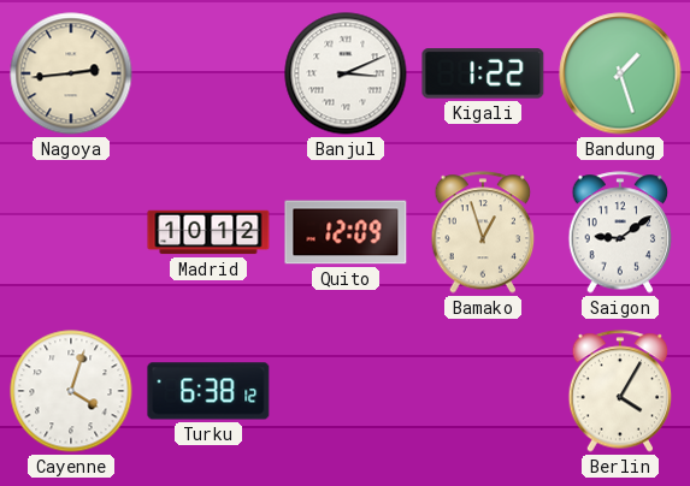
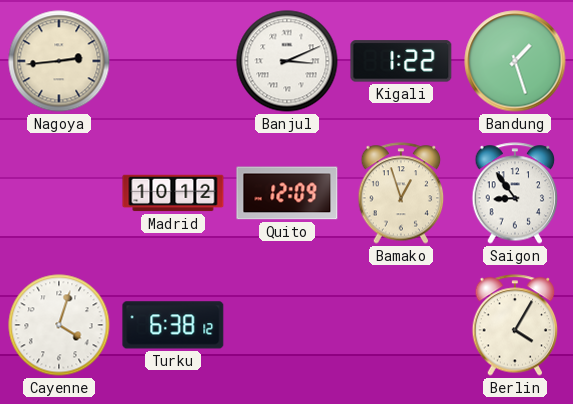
Saigon: 9:09 -> 8:54 (515, 193)
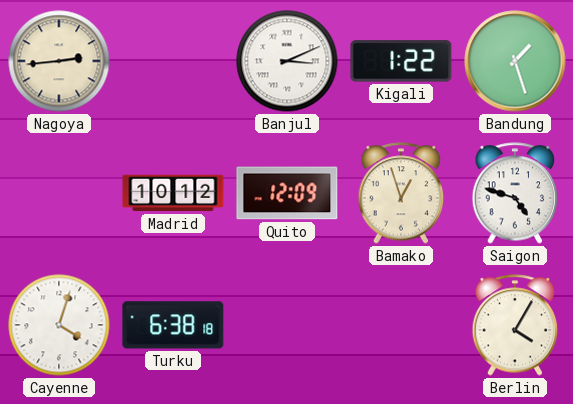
Saigon: 8:54 -> 4:48 (515, 193)
Turku: 6:38:12 -> 6:38:18 (173, 325)
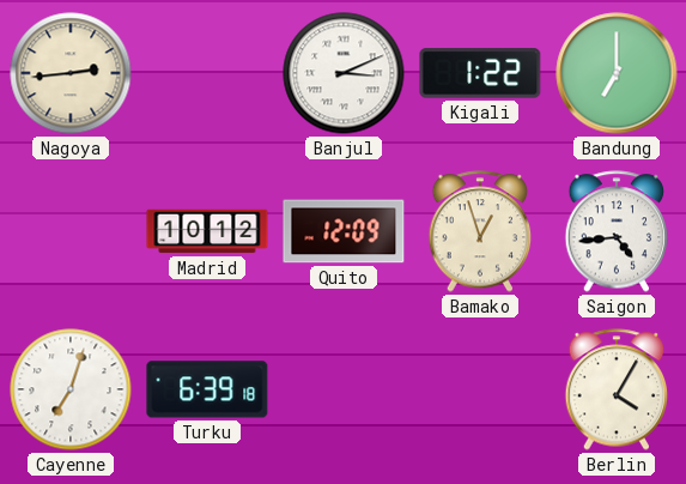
Bandung: 1:27 -> 7:00 (617, 73)
Saigon: 4:48 -> 4:44 (617, 231)
Cayenne: 4:03 -> 7:03 (71, 389)
Turku: 6:38 -> 6:39 (207, 389)
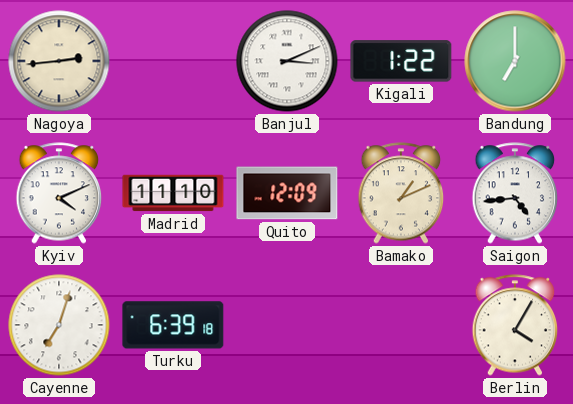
Kyiv: none -> 4:11 (59, 193)
Madrid: 10:12 -> 11:10 (173, 193)
Bamako: 12:57 -> 1:11 (401, 193)
